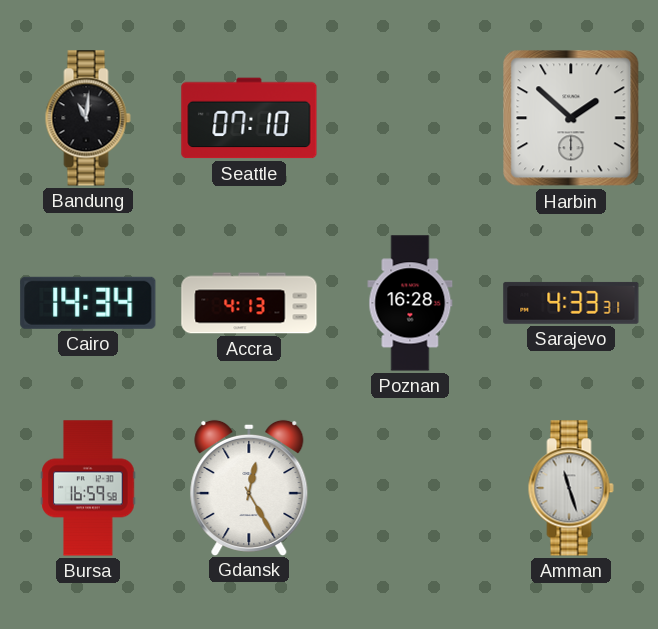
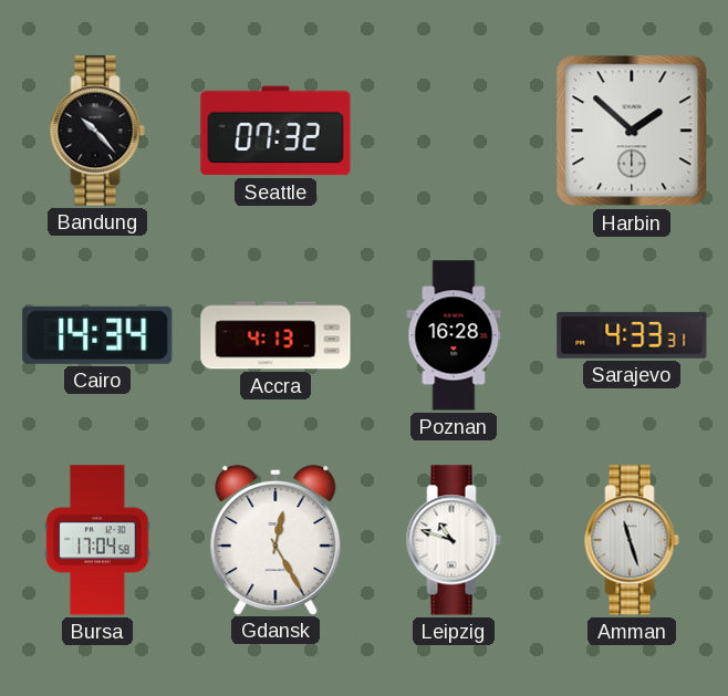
Bandung: 11:01 -> 10:23 (97, 131)
Seattle: 07:10 -> 07:32 (275, 131)
Bursa: 16:59 -> 17:04 (97, 540)
Leipzig: none -> 10:48 (454, 540)
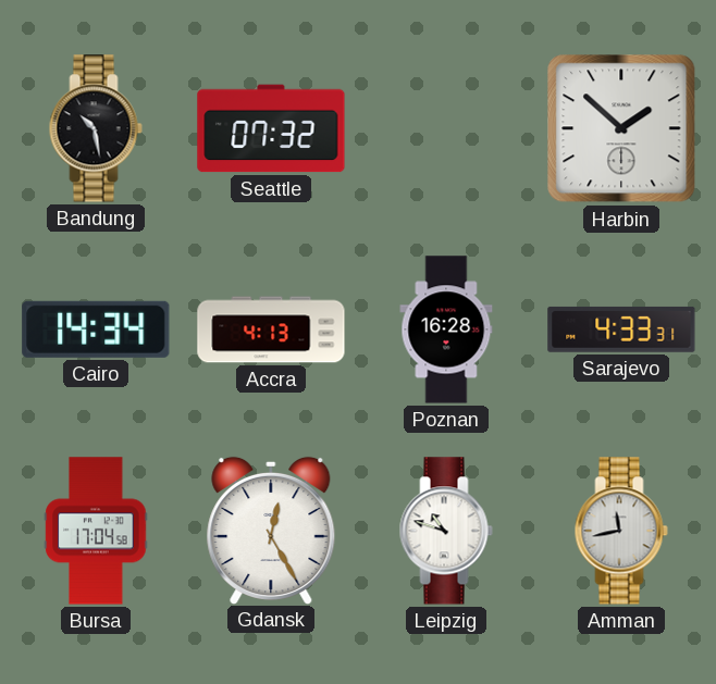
Bandung: 10:23 -> 10:28 (96, 128)
Amman: 11:27 -> 11:43 (621, 531)
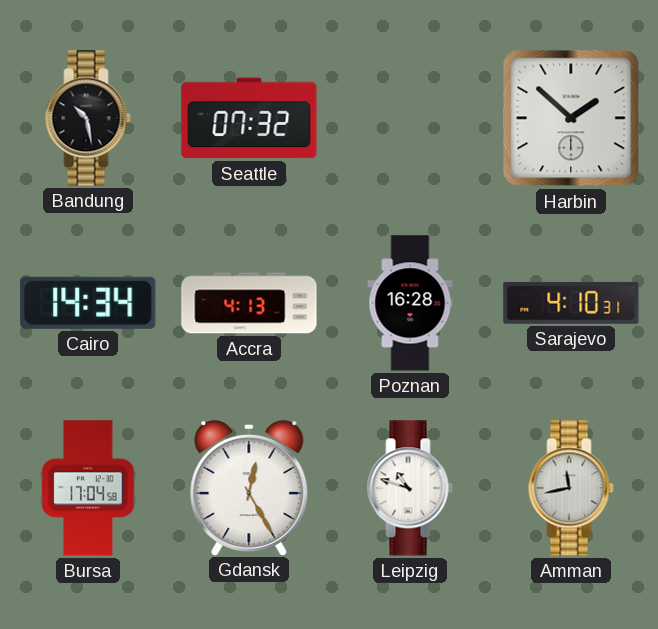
Sarajevo: 4:33 -> 4:10 (571, 303)
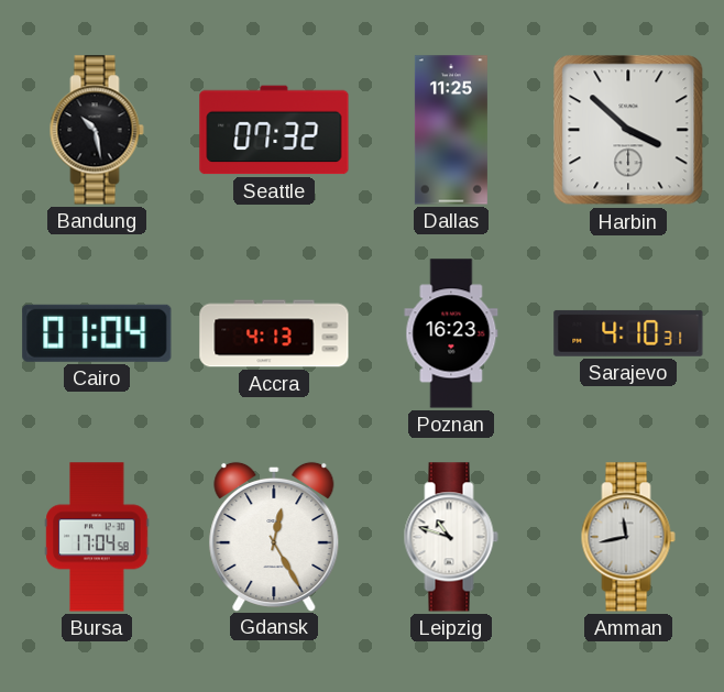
Dallas: none -> 11:25 (451, 130)
Harbin: 1:52 -> 3:52 (628, 130)
Cairo: 14:34 -> 01:04 (97, 333)
Poznan: 16:28 -> 16:23 (451, 333)
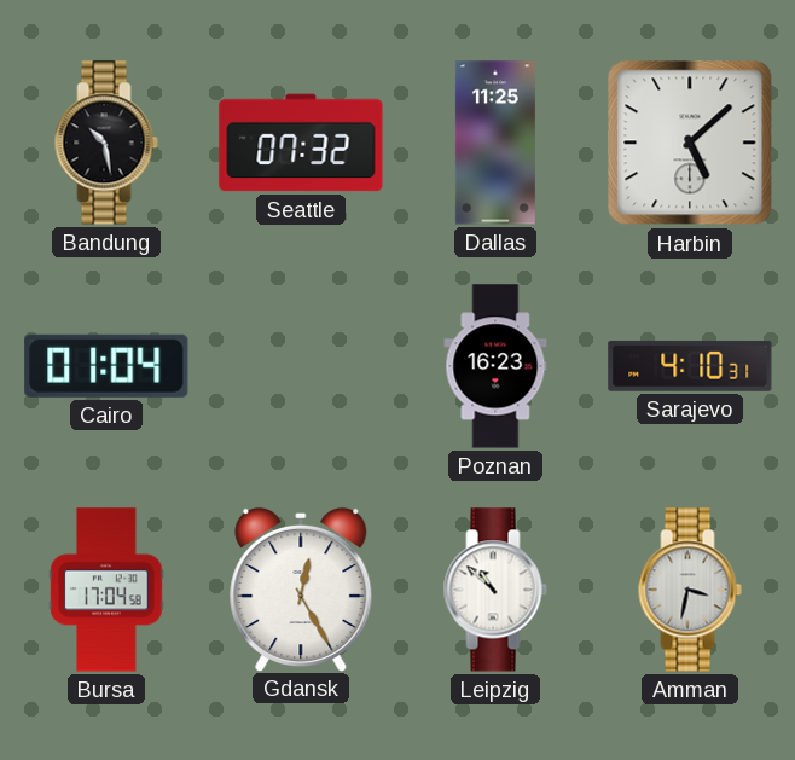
Harbin: 3:52 -> 5:08 (690, 143)
Accra: 4:13 -> none (274, 333)
Leipzig: 10:48 -> 10:52 (495, 590)
Amman: 11:43 -> 3:32 (690, 590)
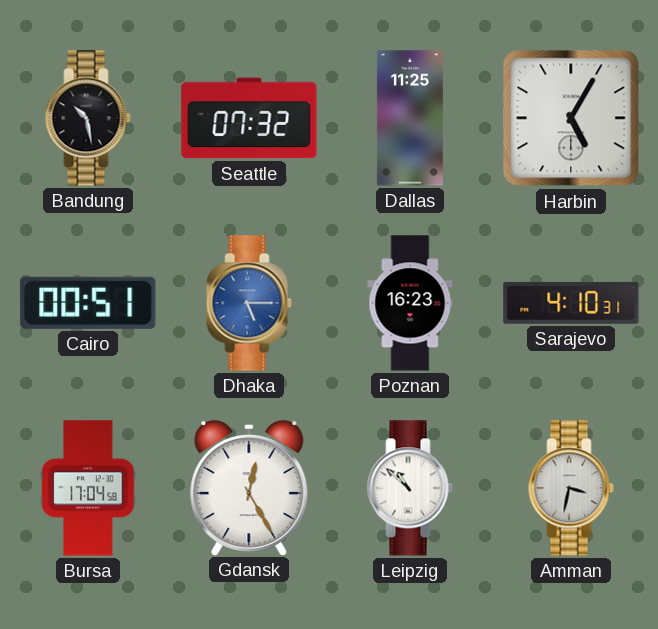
Harbin: 5:08 -> 5:05 (571, 118)
Cairo: 01:04 -> 00:51 (88, 303)
Dhaka: none -> 5:15 (249, 303)
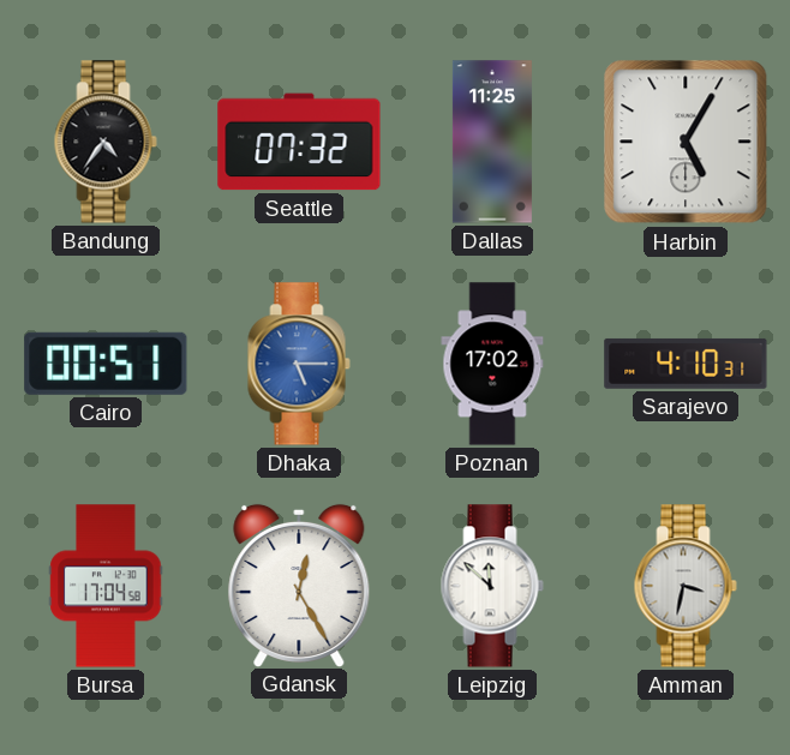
Bandung: 10:28 -> 4:36 (106, 142)
Poznan: 16:23 -> 17:02 (492, 364)
Leipzig: 10:52 -> 11:52 (492, 586)
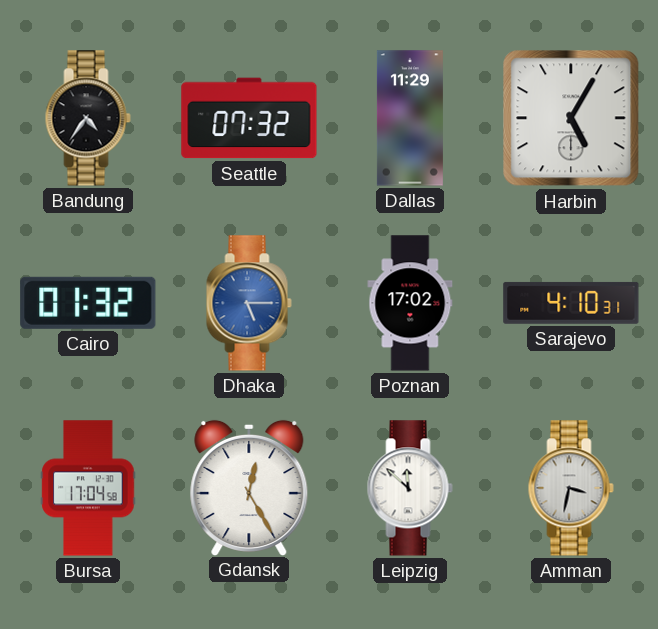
Dallas: 11:25 -> 11:29 (410, 118)
Cairo: 00:51 -> 01:32 (88, 303)
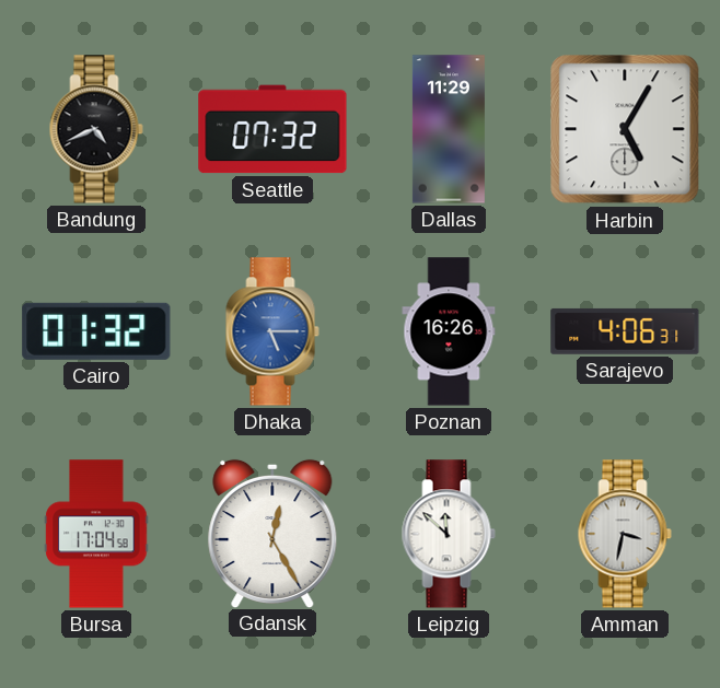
Bandung: 4:36 -> 4:41 (96, 129)
Poznan: 17:02 -> 16:26 (449, 331)
Sarajevo: 4:10 -> 4:06 (625, 331)
